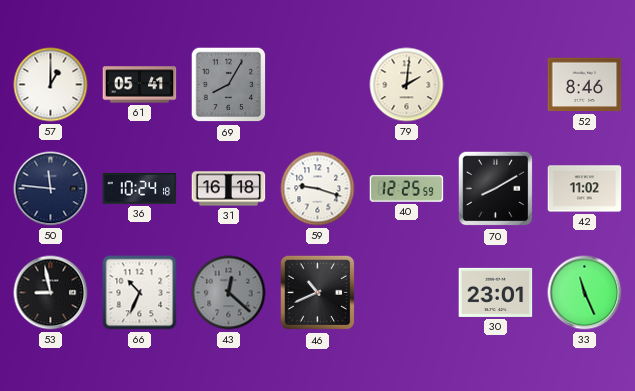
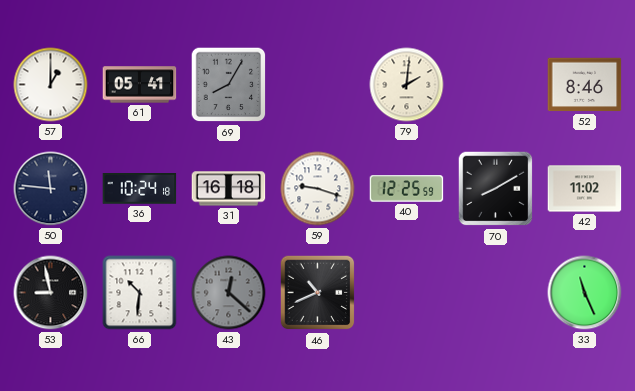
66: 10:34 -> 10:31 (140, 293)
30: 23:01 -> none (496, 292)
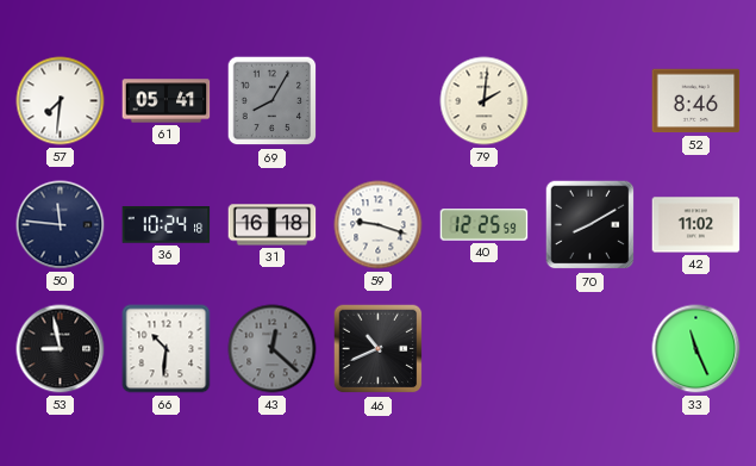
57: 1:00 -> 7:31 (61, 101)
